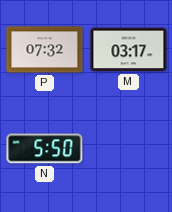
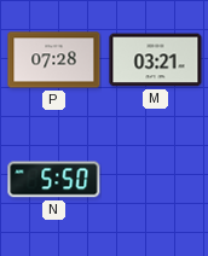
P: 07:32 -> 07:28 (54, 60)
M: 03:17 -> 03:21 (156, 60)
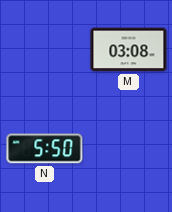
P: 07:28 -> none (54, 60)
M: 03:21 -> 03:08 (129, 50)
